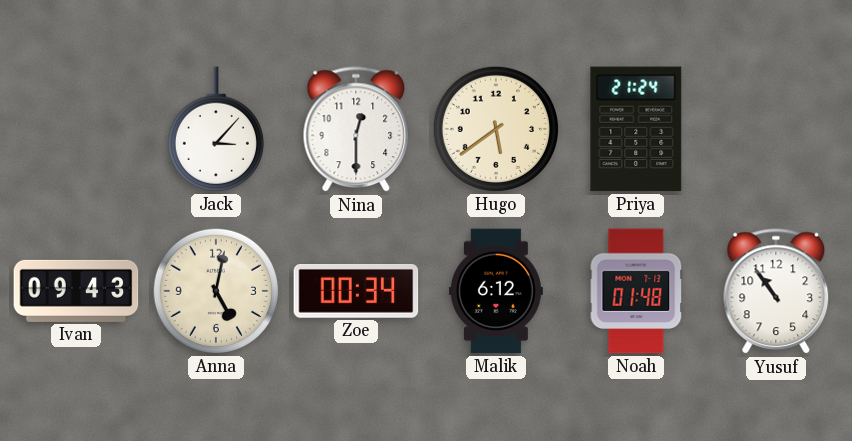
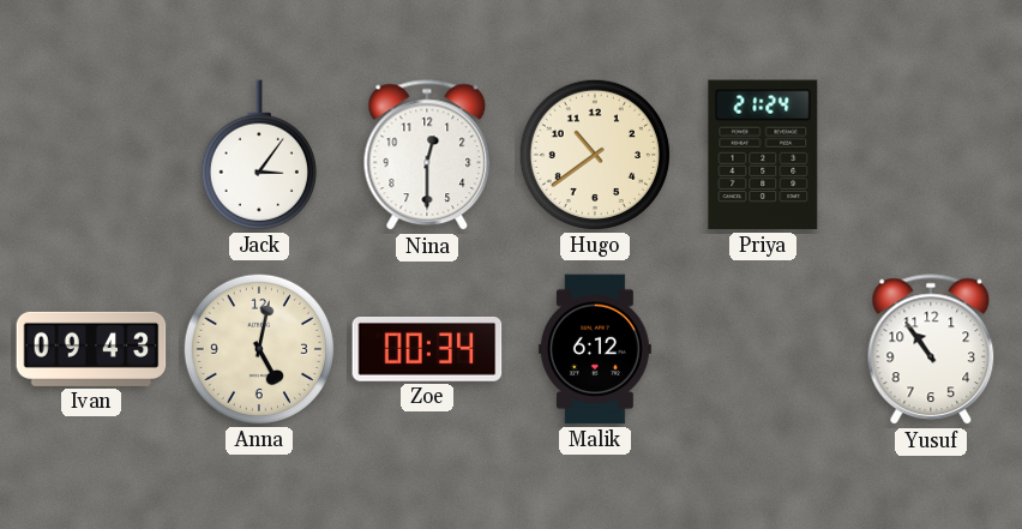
Jack: 3:07 -> 3:06 (259, 155)
Hugo: 5:39 -> 10:39 (595, 155)
Noah: 01:48 -> none (636, 291)
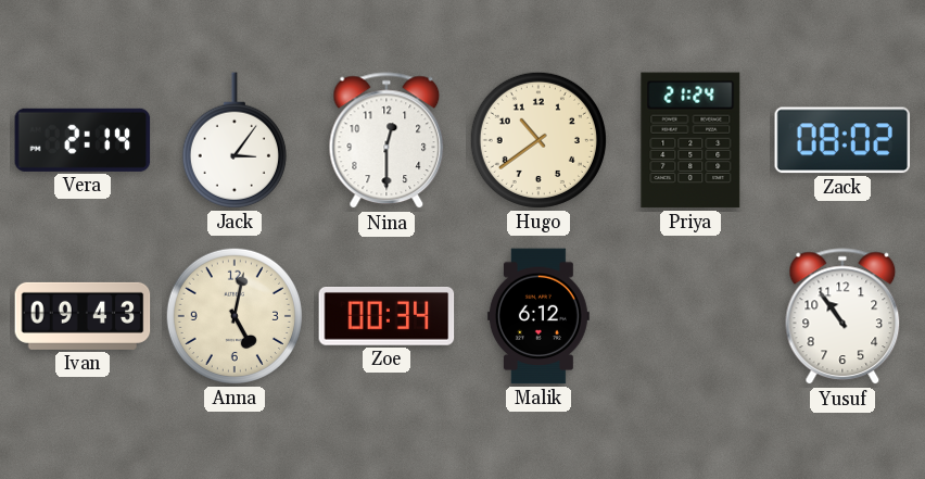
Vera: none -> 2:14 (83, 140)
Zack: none -> 08:02 (842, 140)
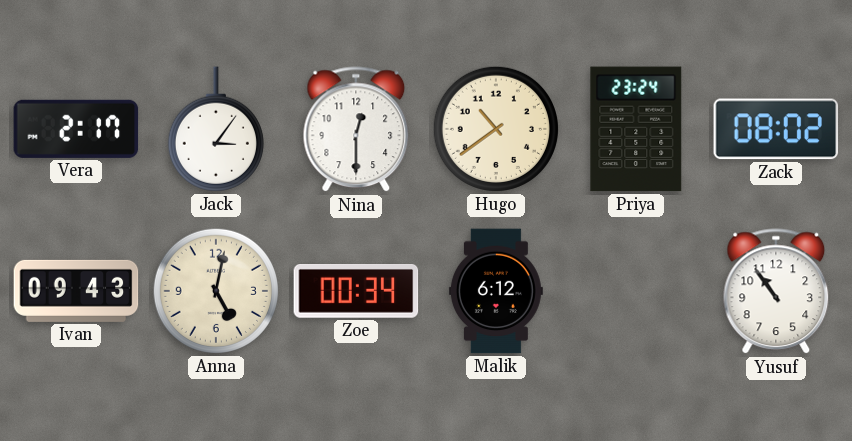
Vera: 2:14 -> 2:17 (76, 129)
Priya: 21:24 -> 23:24 (636, 129)
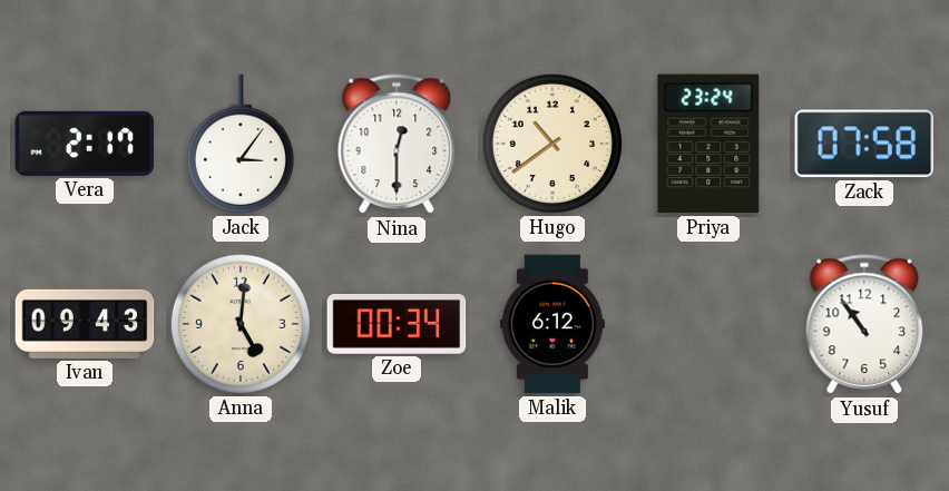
Zack: 08:02 -> 07:58 (864, 144)
Anna: 5:02 -> 5:01 (241, 324)
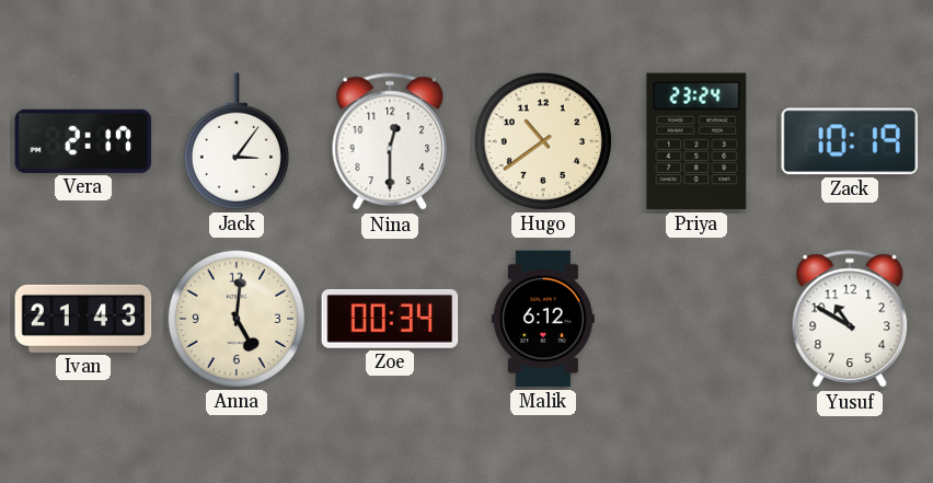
Zack: 07:58 -> 10:19 (850, 141)
Ivan: 09:43 -> 21:43 (83, 319)
Yusuf: 10:54 -> 10:50 (850, 320)
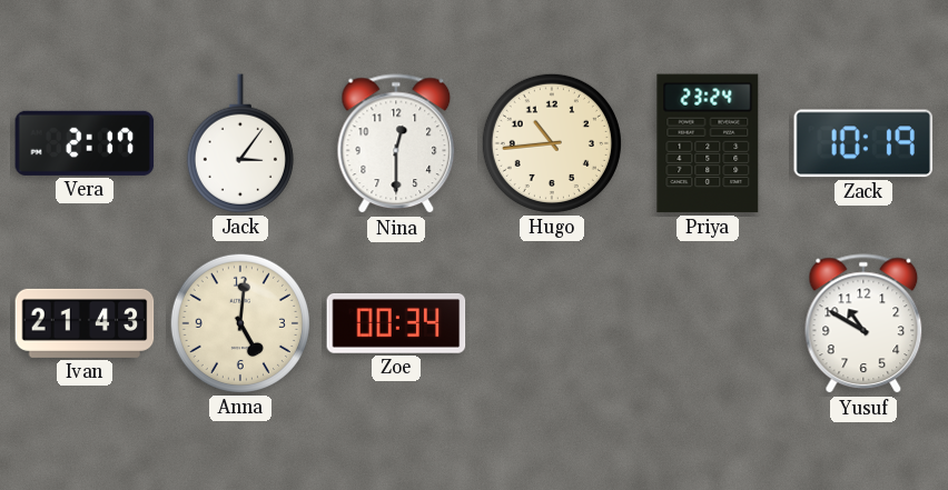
Hugo: 10:39 -> 10:44 (552, 143)
Malik: 6:12 -> none (543, 319)
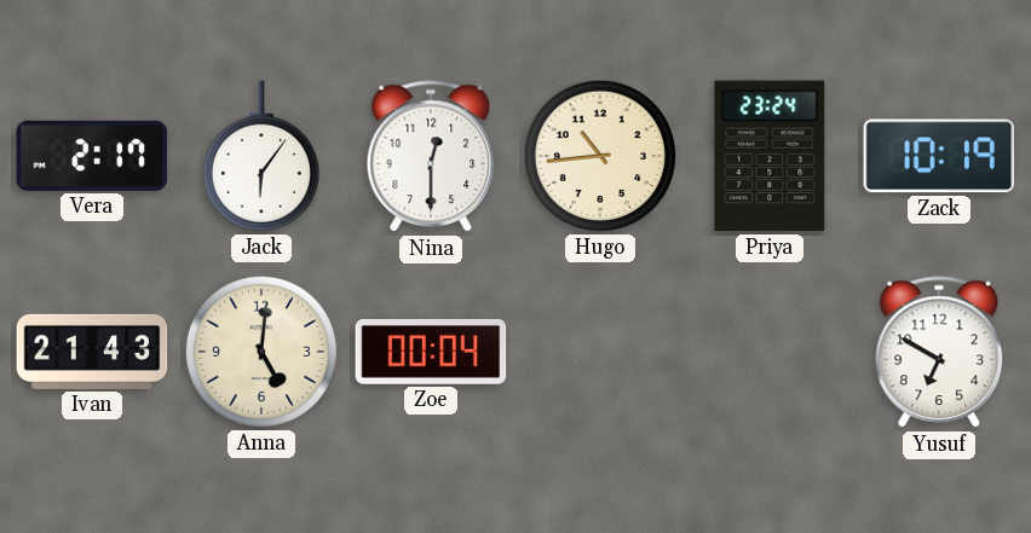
Jack: 3:06 -> 6:06 (261, 156)
Zoe: 00:34 -> 00:04 (431, 353)
Yusuf: 10:50 -> 6:50 (939, 353)
